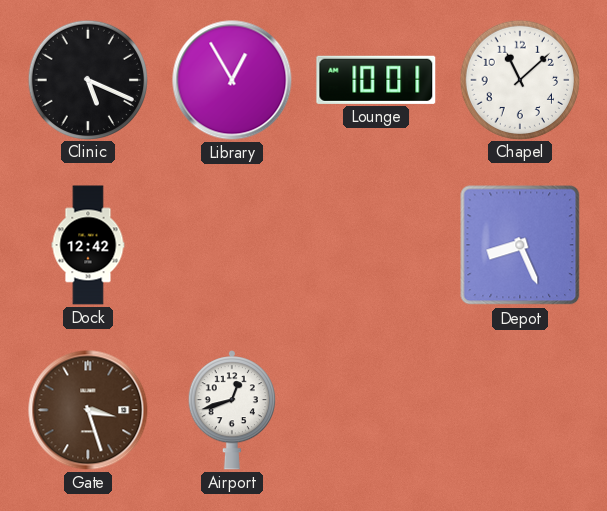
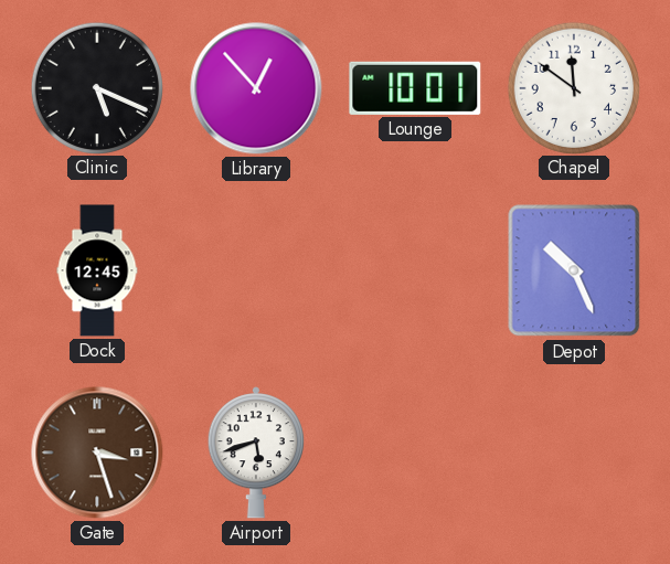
Library: 12:55 -> 12:53 (256, 88)
Chapel: 11:08 -> 11:51 (573, 87)
Dock: 12:42 -> 12:45 (97, 270)
Depot: 8:26 -> 10:26 (574, 270)
Airport: 12:42 -> 5:42 (256, 453)
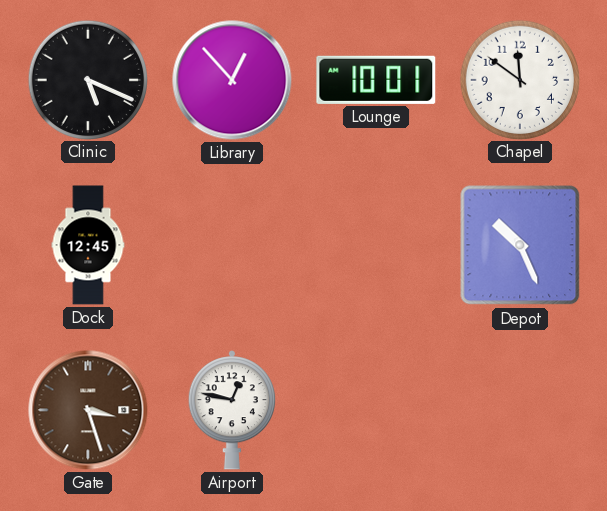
Airport: 5:42 -> 12:47 (232, 410)
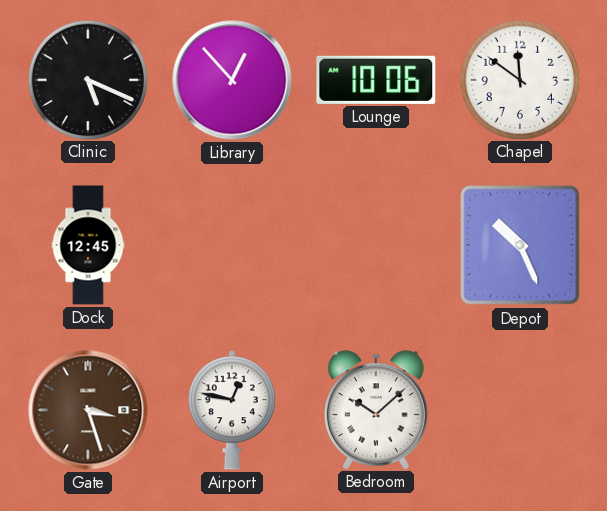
Lounge: 10:01 -> 10:06 (376, 80)
Bedroom: none -> 10:08 (376, 410)
